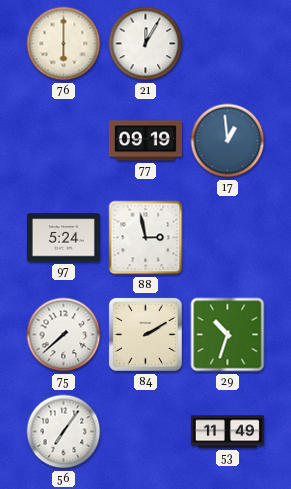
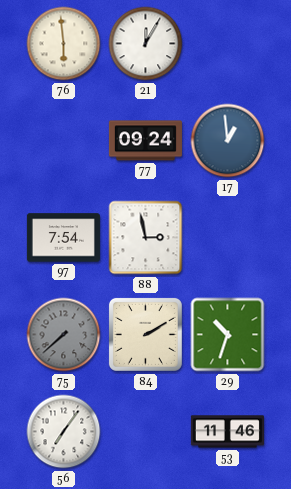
76: 6:00 -> 5:59 (64, 44)
77: 09:19 -> 09:24 (145, 141)
97: 5:24 -> 7:54 (63, 238)
75 dial: white -> grey (64, 335)
53: 11:49 -> 11:46 (227, 432)
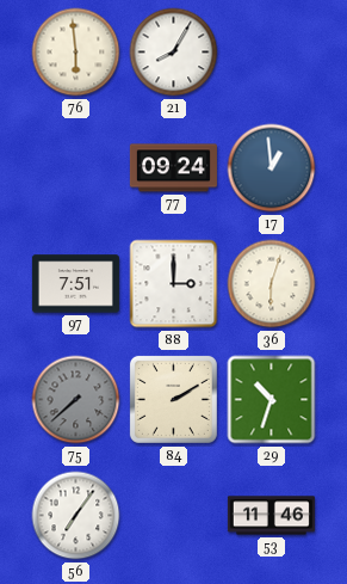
21: 12:05 -> 8:05 (174, 53)
97: 7:54 -> 7:51 (75, 284)
88: 2:58 -> 3:00 (174, 284)
36: none -> 6:03 (272, 284)
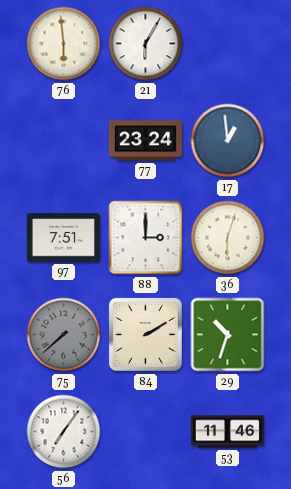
21: 8:05 -> 6:05 (146, 44)
77: 09:24 -> 23:24 (145, 141)
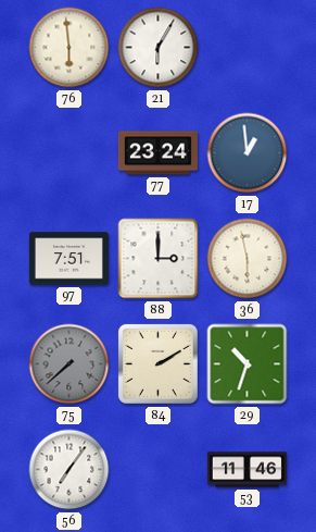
36: 6:03 -> 5:58 (248, 259)
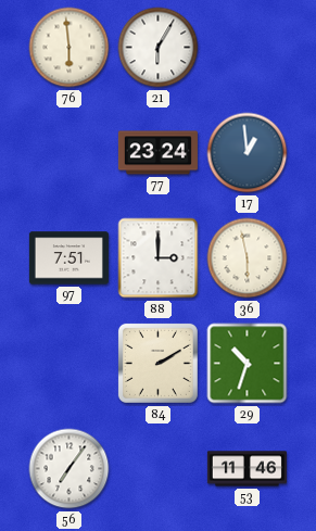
75: 7:38 -> none (69, 364)
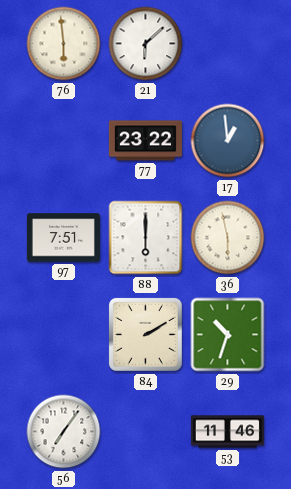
21: 6:05 -> 6:08 (146, 44)
77: 23:24 -> 23:22 (145, 141)
88: 3:00 -> 6:00 (146, 238)
